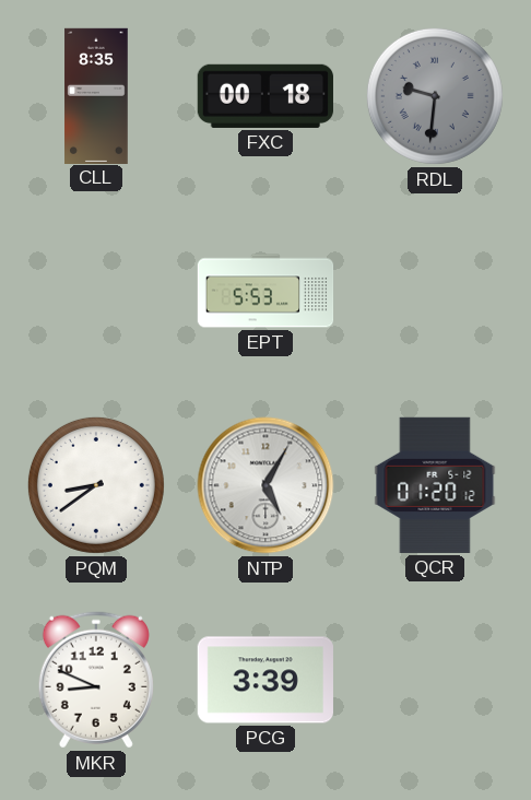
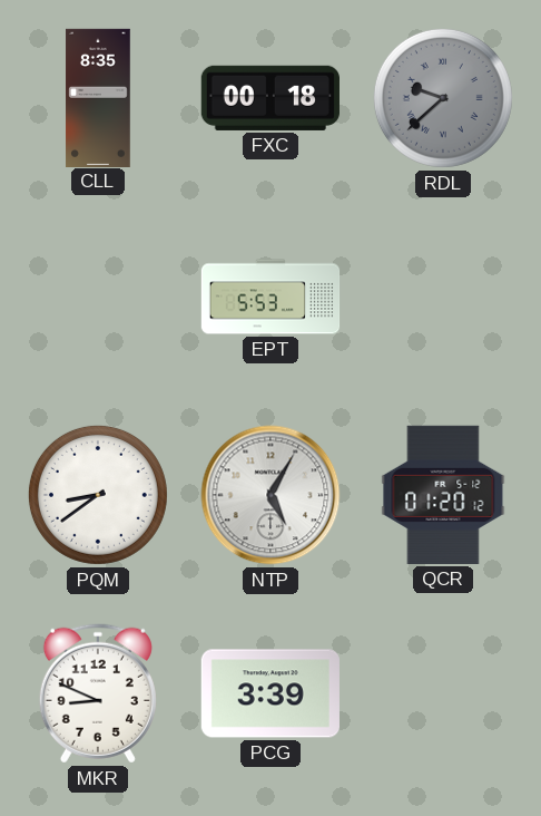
RDL: 9:31 -> 9:38 (443, 98)
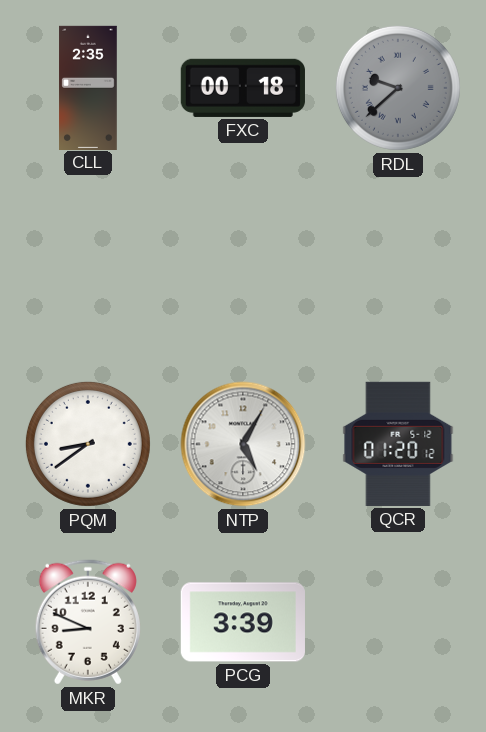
CLL: 8:35 -> 2:35 (88, 87)
EPT: 5:53 -> none (270, 297)
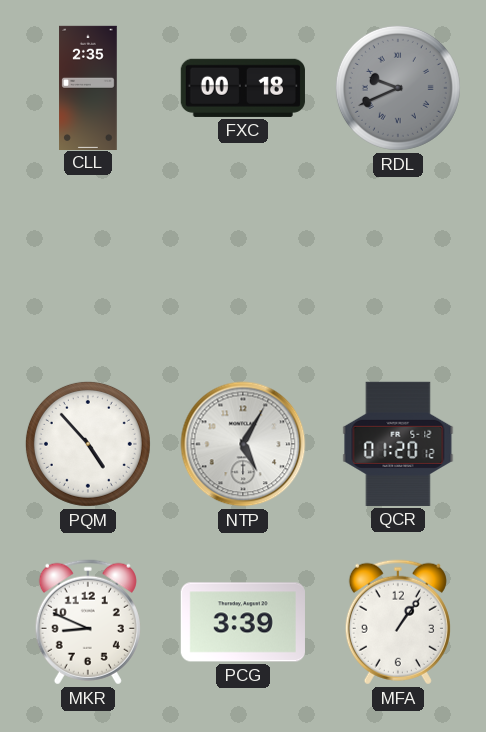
RDL: 9:38 -> 9:41 (398, 88)
PQM: 8:39 -> 4:53 (88, 444)
MFA: none -> 1:06 (398, 622)
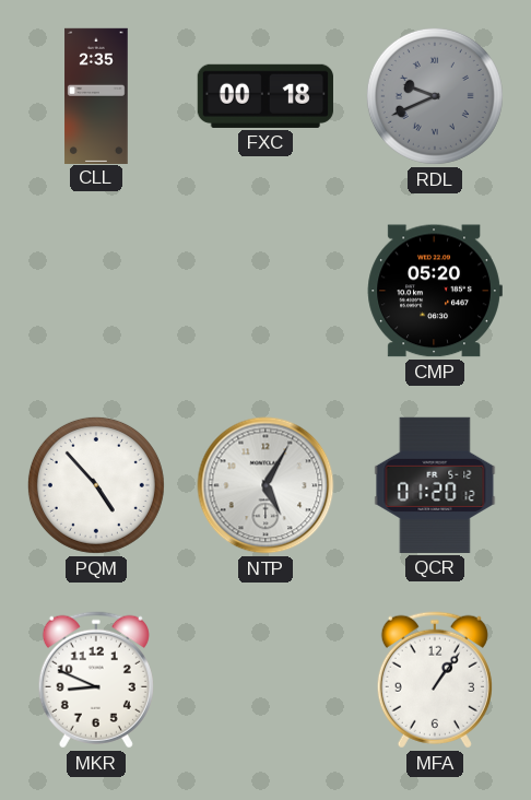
CMP: none -> 05:20 (435, 291)
PCG: 3:39 -> none (243, 622)
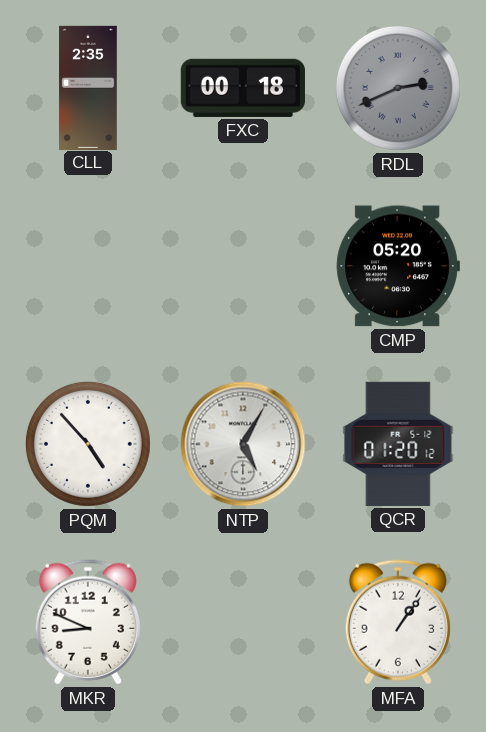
RDL: 9:41 -> 2:41 (398, 88)
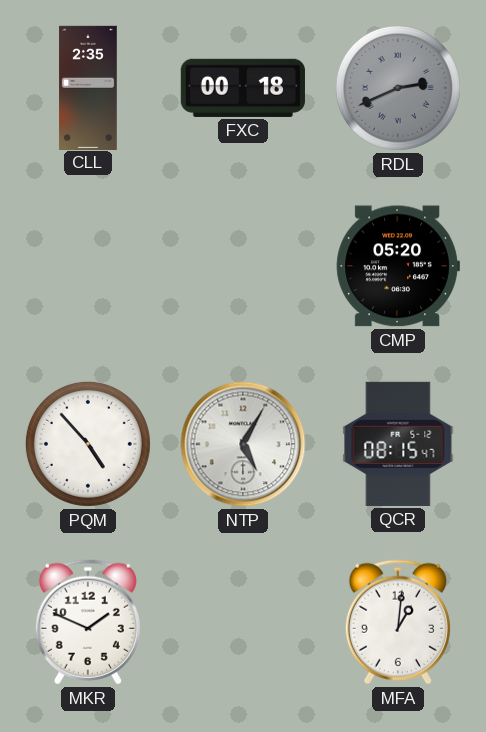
QCR: 01:20 -> 08:15 (398, 444)
MKR: 8:49 -> 1:49 (88, 622)
MFA: 1:06 -> 1:01 (398, 622)
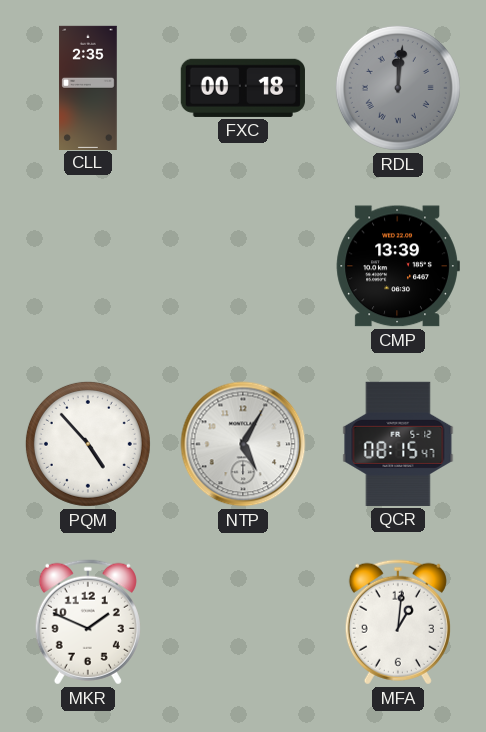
RDL: 2:41 -> 12:01 (398, 88)
CMP: 05:20 -> 13:39 (398, 266)
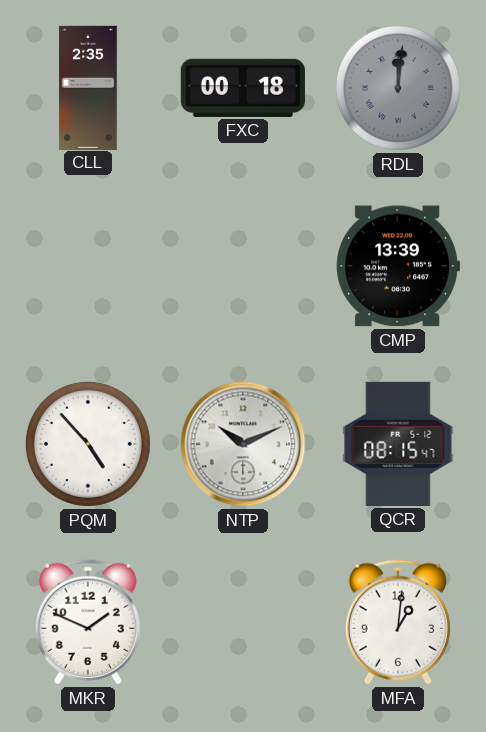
NTP: 5:05 -> 10:11 (243, 444)
